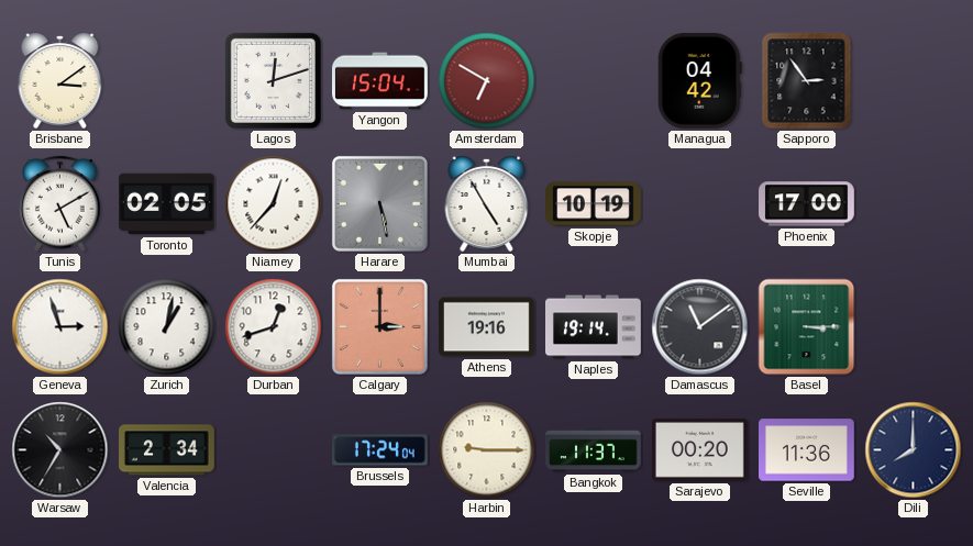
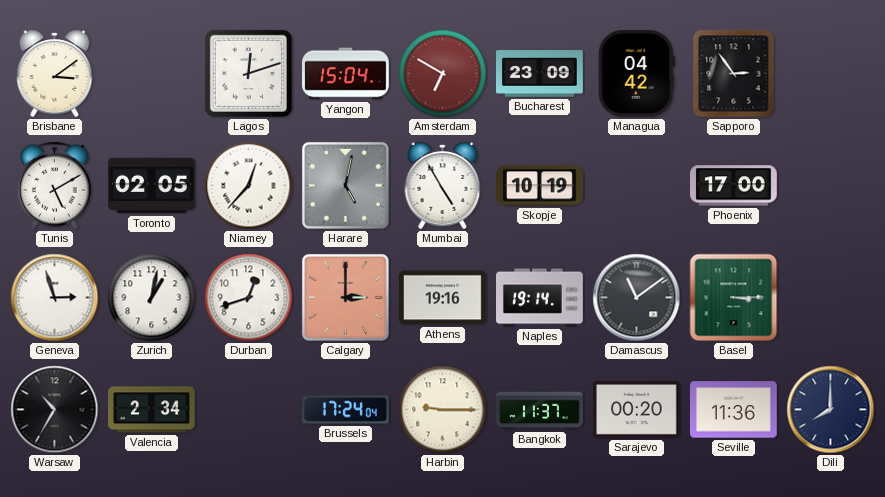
Bucharest: none -> 23:09 (540, 74)
Harare: 5:28 -> 5:02 (345, 185)
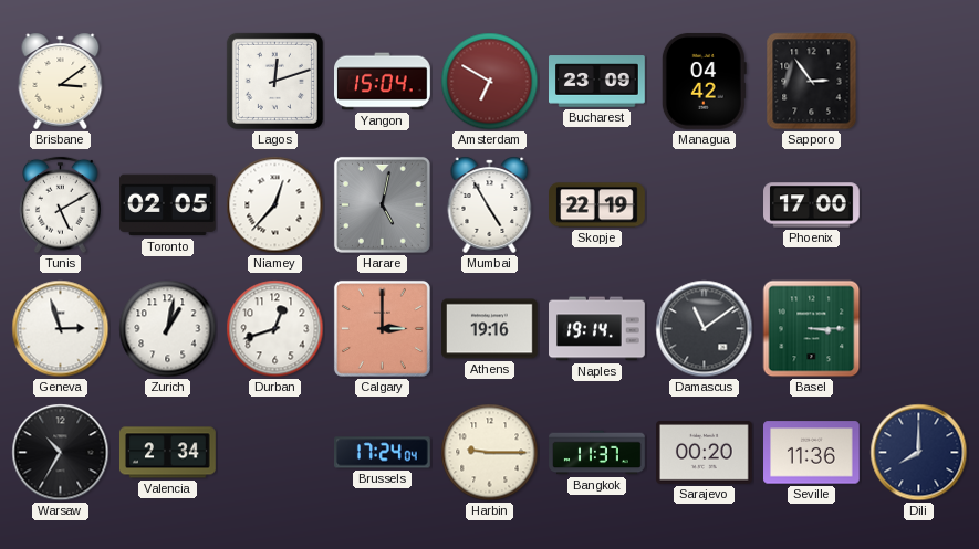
Skopje: 10:19 -> 22:19 (597, 205)
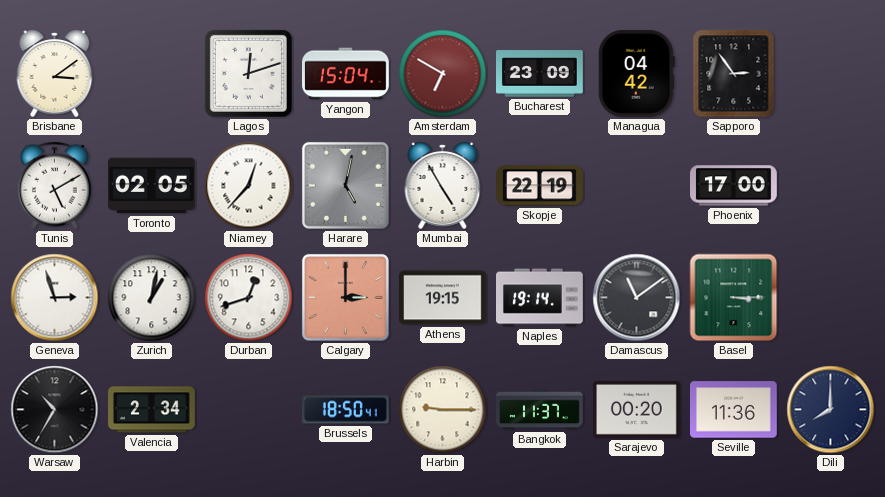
Athens: 19:16 -> 19:15 (443, 298)
Brussels: 17:24 -> 18:50 (346, 410)
